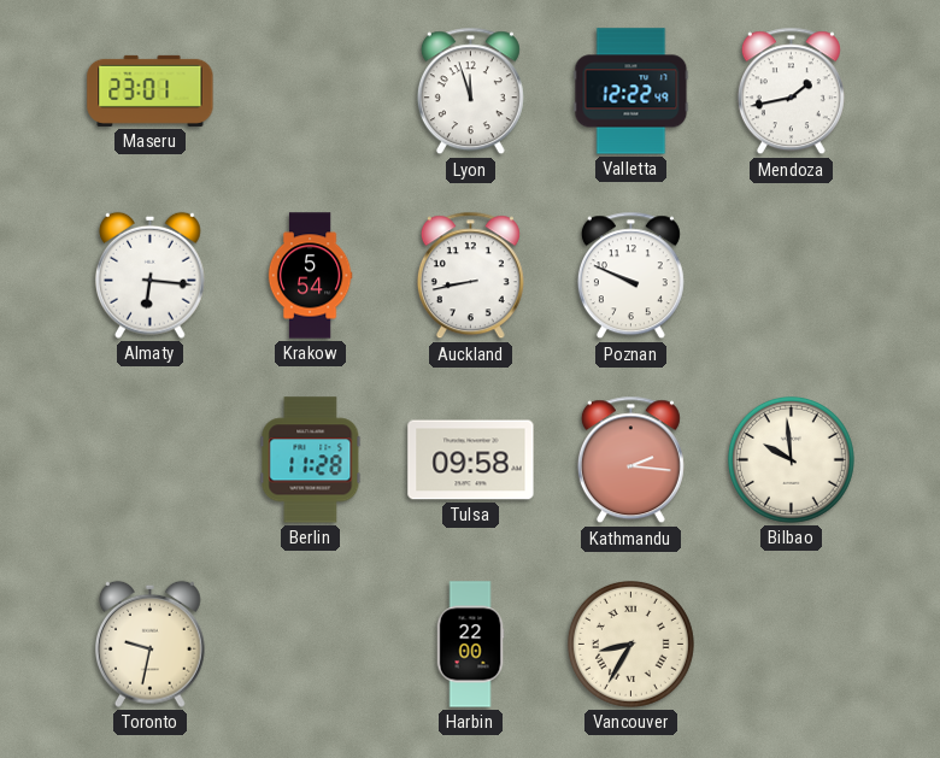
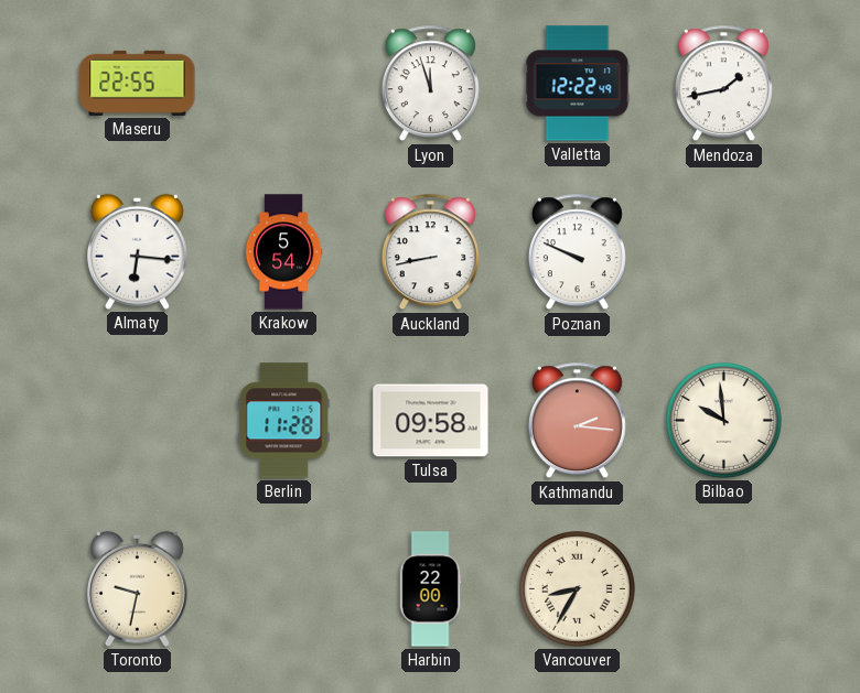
Maseru: 23:01 -> 22:55 (138, 83)
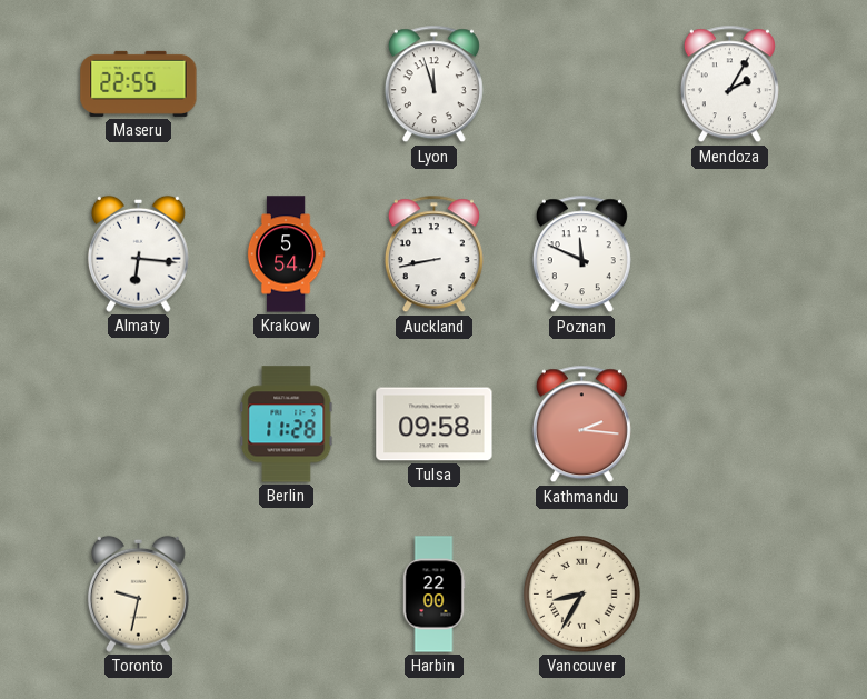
Valletta: 12:22 -> none (578, 84)
Mendoza: 1:43 -> 2:05 (729, 84)
Poznan: 9:49 -> 11:49 (581, 254)
Bilbao: 9:59 -> none (723, 420)
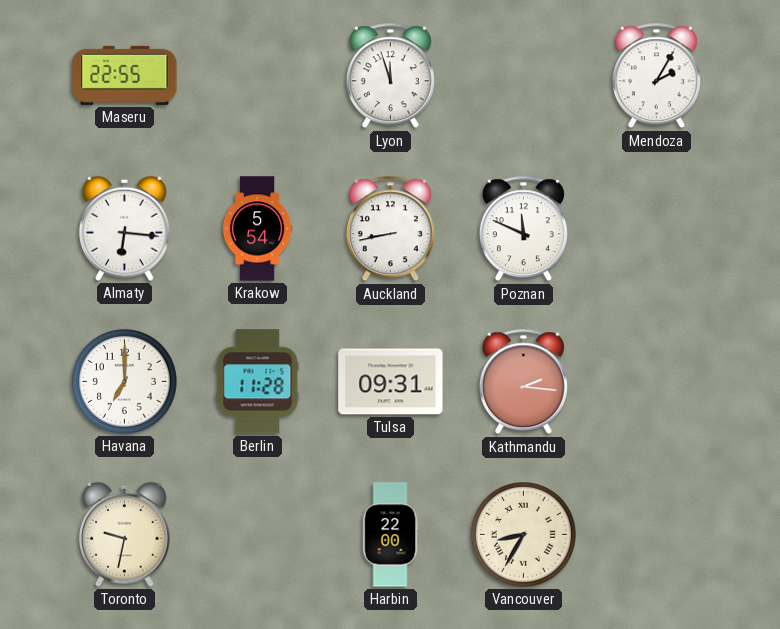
Havana: none -> 7:00 (124, 381)
Tulsa: 09:58 -> 09:31 (391, 382)
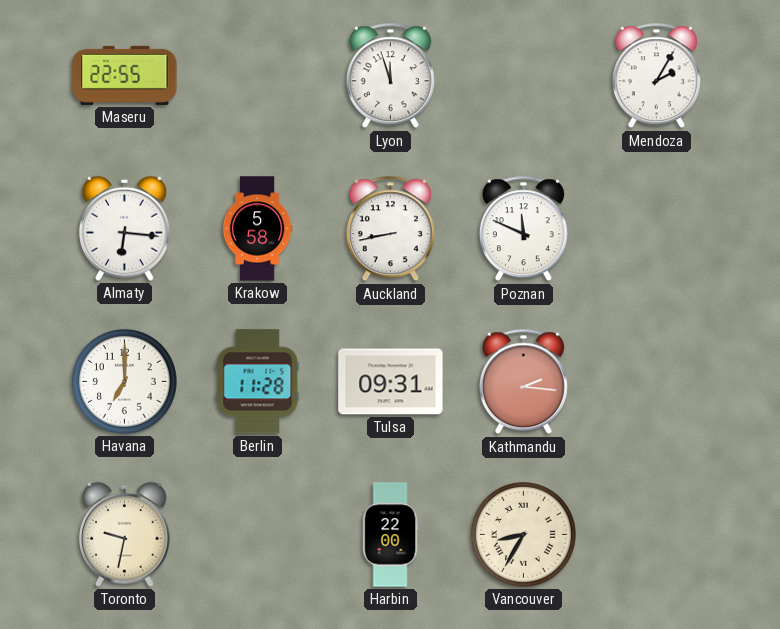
Krakow: 5:54 -> 5:58 (257, 229)
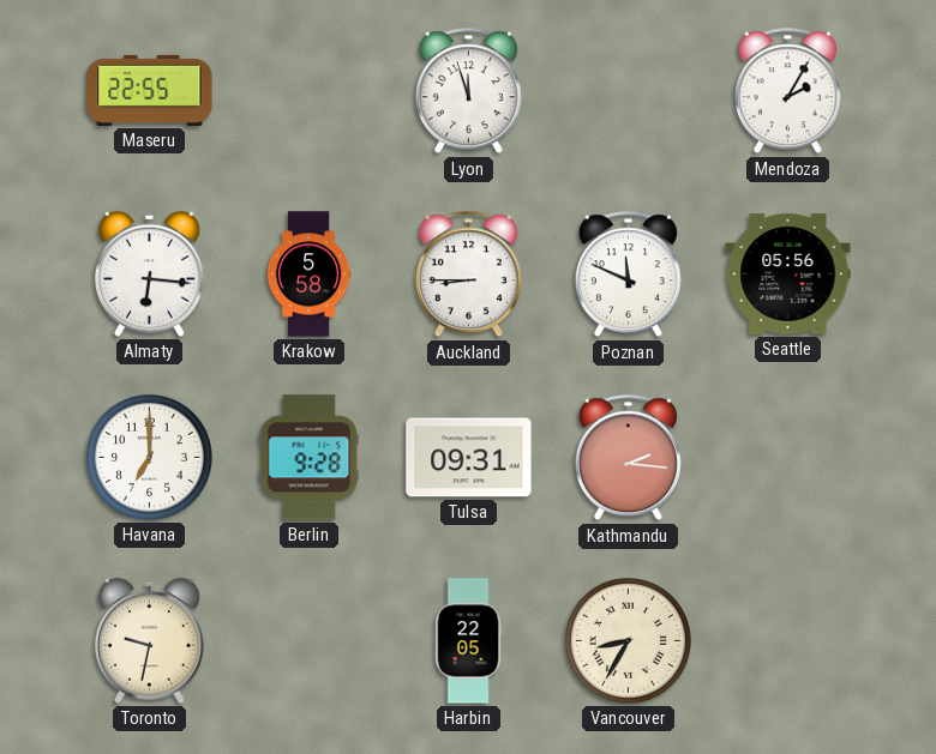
Auckland: 8:43 -> 8:45 (468, 275)
Seattle: none -> 05:56 (788, 275)
Berlin: 11:28 -> 9:28 (310, 458)
Harbin: 22:00 -> 22:05 (468, 641)
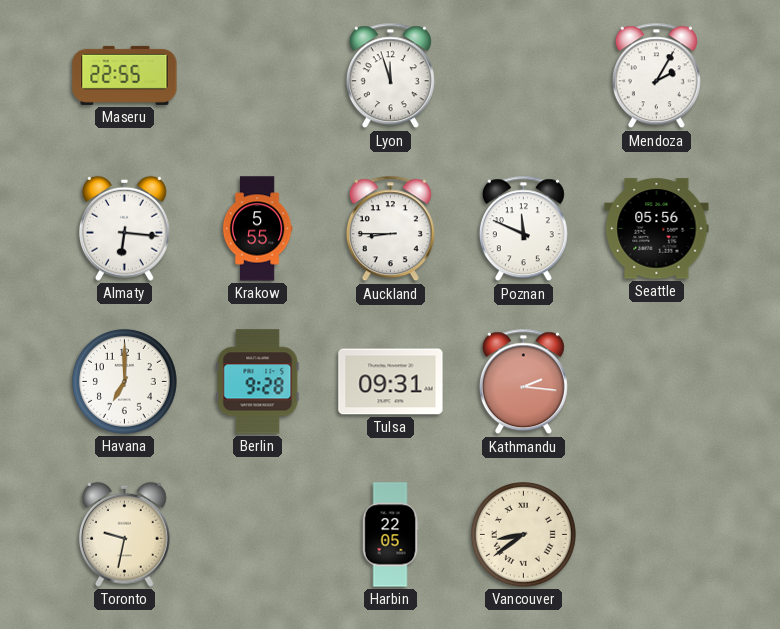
Krakow: 5:58 -> 5:55 (257, 229)
Vancouver: 8:35 -> 8:39 (523, 534)
